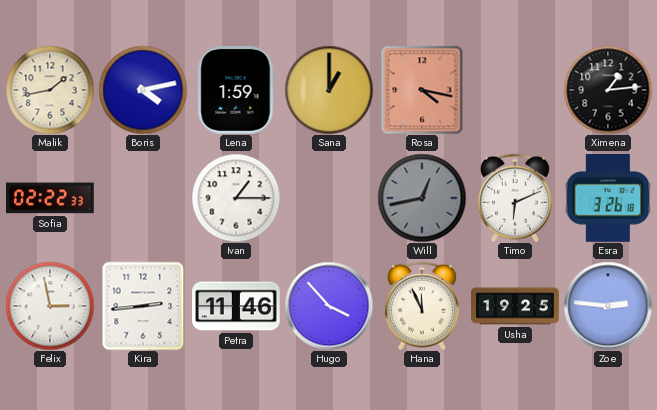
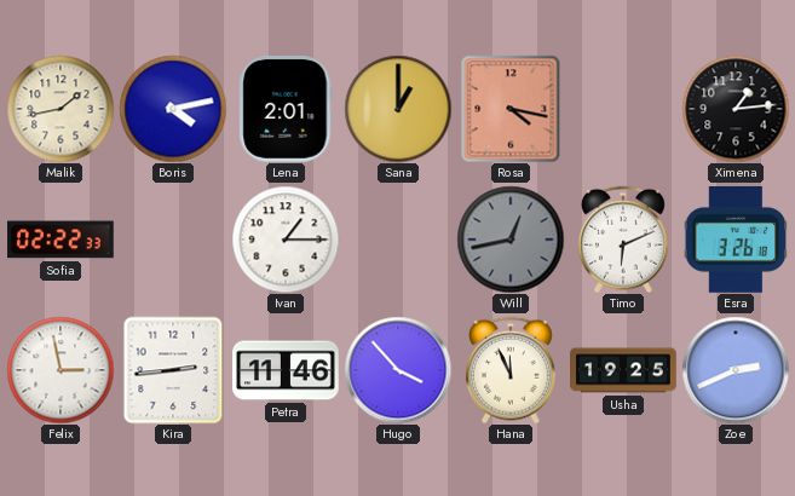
Lena: 1:59 -> 2:01 (286, 110)
Zoe: 2:46 -> 2:41 (736, 370)
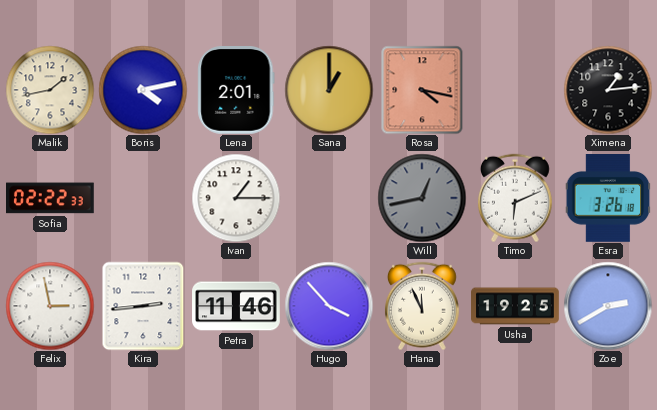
Zoe: 2:41 -> 2:40 (608, 306)
